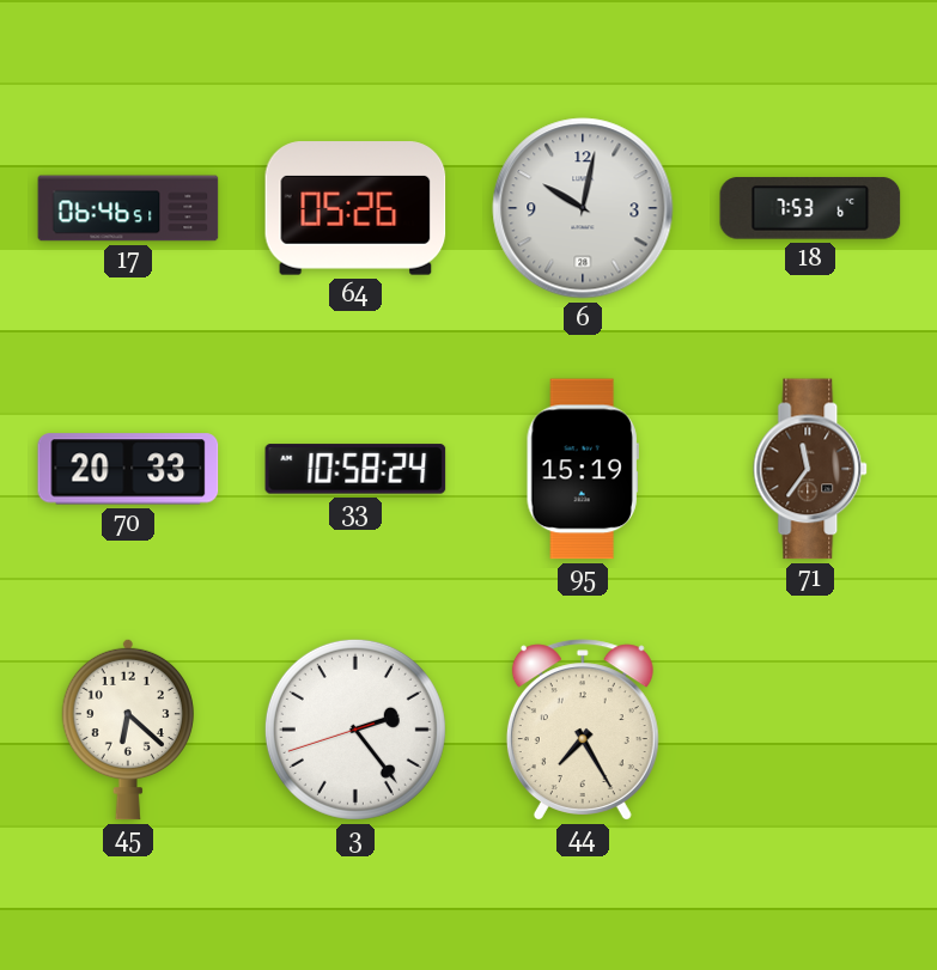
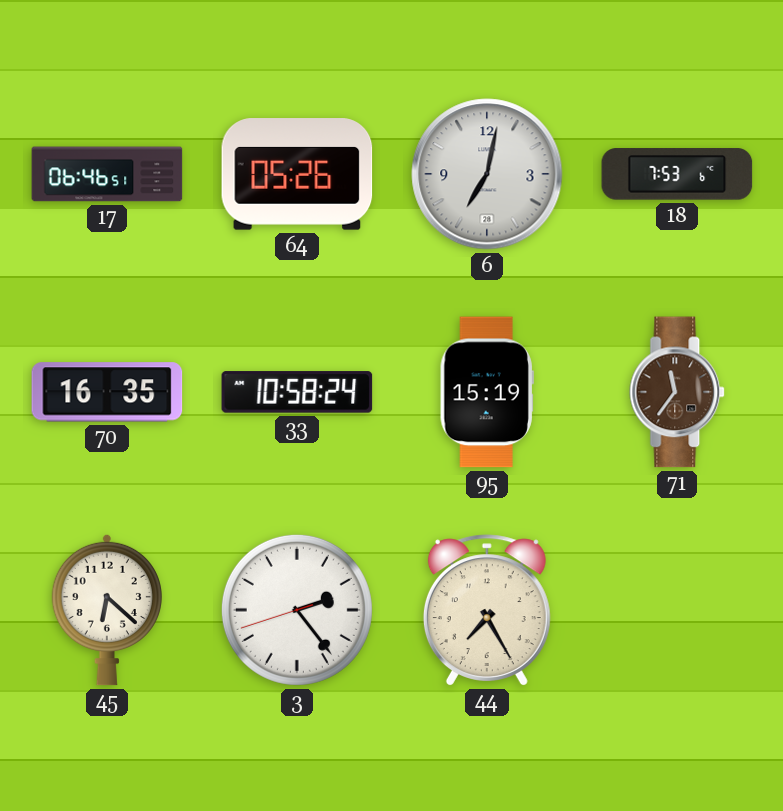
6: 10:02 -> 7:02 (487, 174)
70: 20:33 -> 16:35 (107, 392)
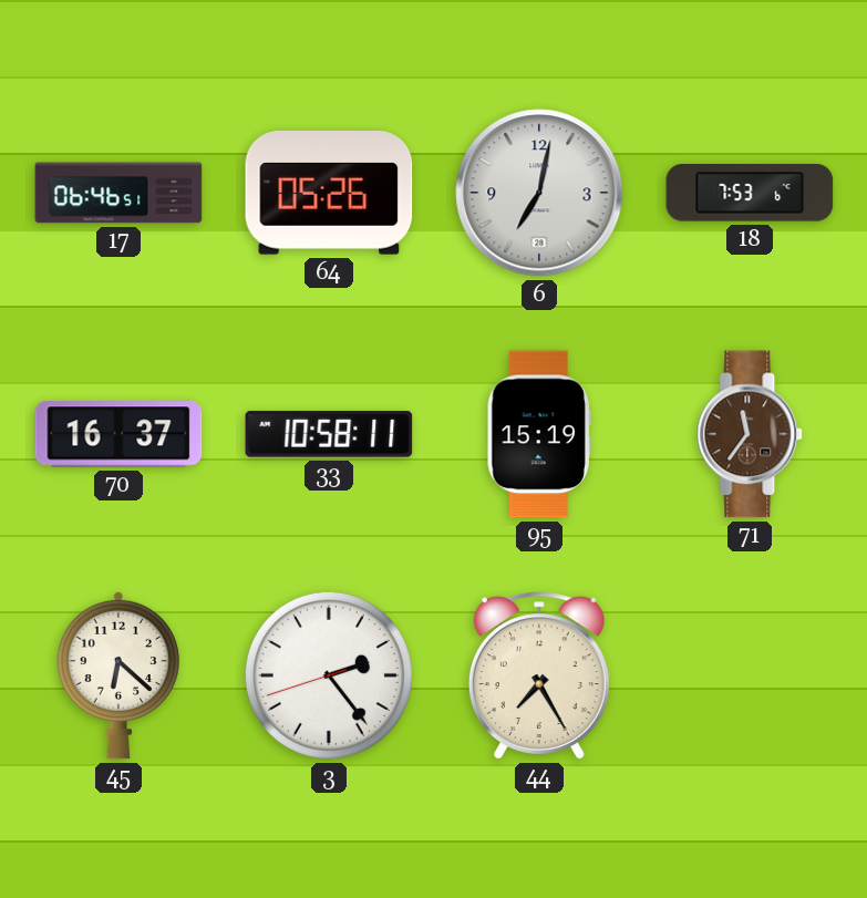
70: 16:35 -> 16:37 (118, 434)
33: 10:58:24 -> 10:58:11 (329, 434)
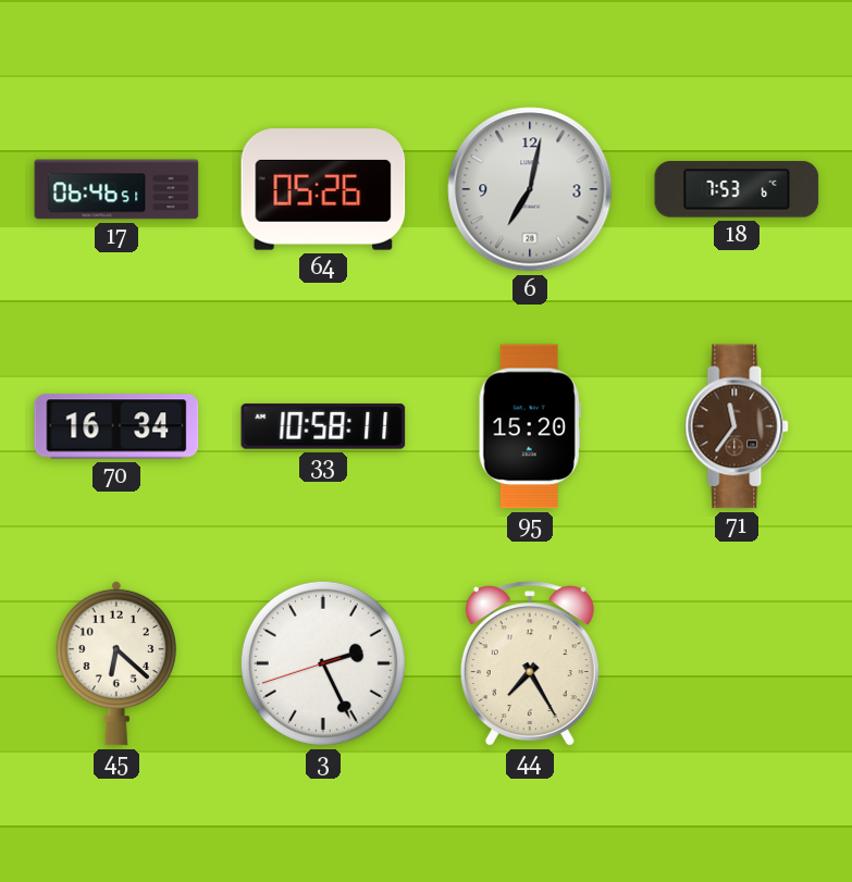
70: 16:37 -> 16:34 (116, 426)
95: 15:19 -> 15:20 (530, 426)
3: 2:23 -> 2:25 (323, 663)
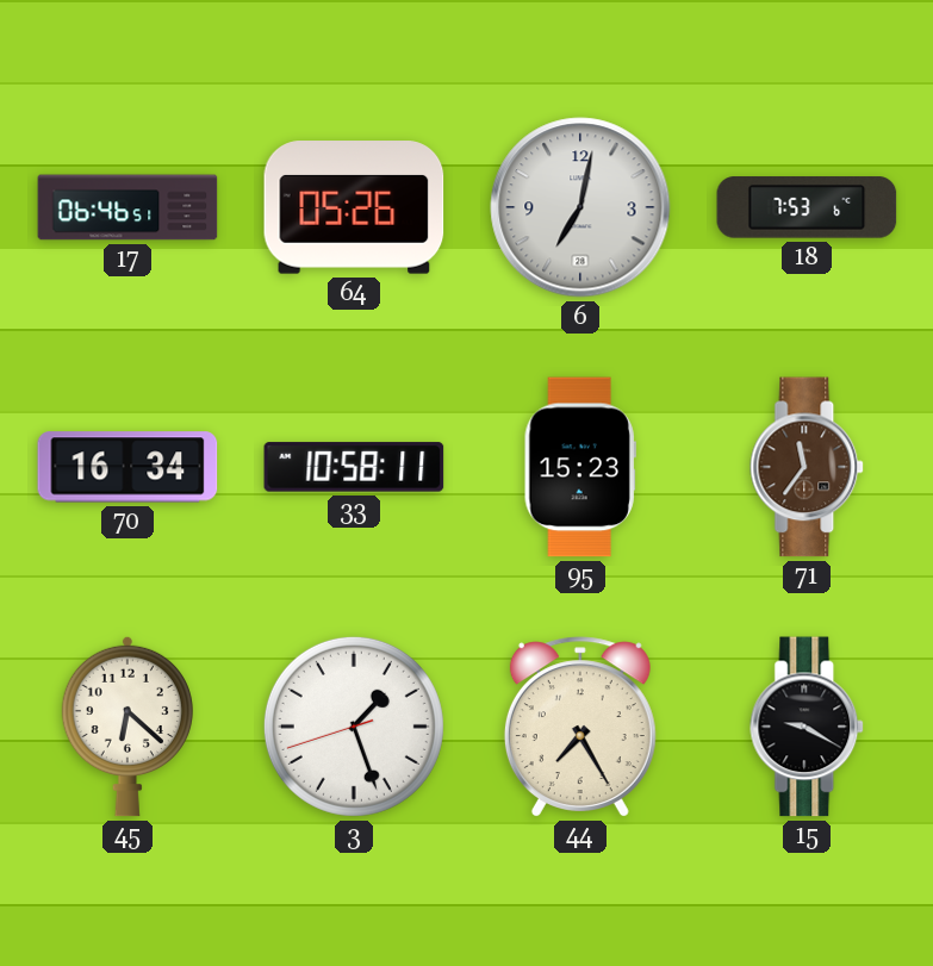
95: 15:20 -> 15:23 (580, 467)
3: 2:25 -> 1:26 (354, 727)
15: none -> 9:20 (808, 727)
